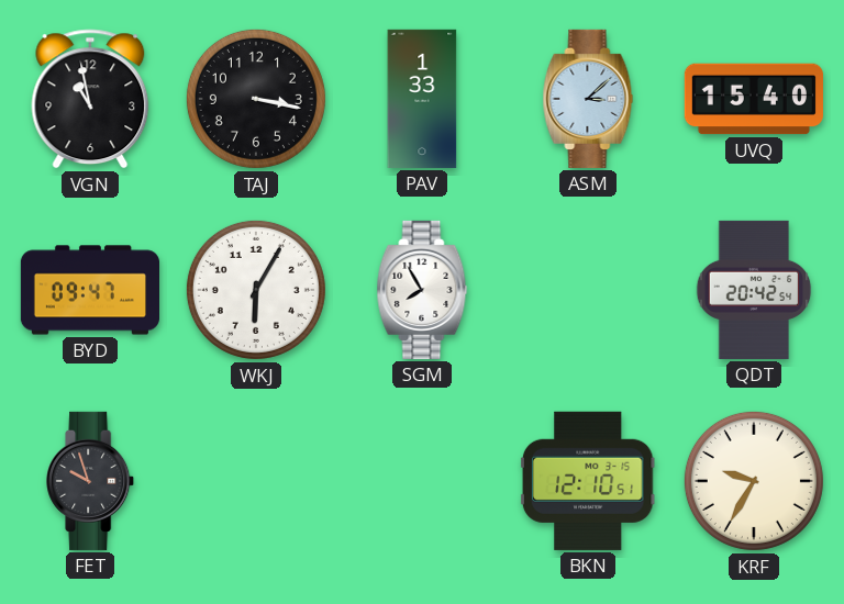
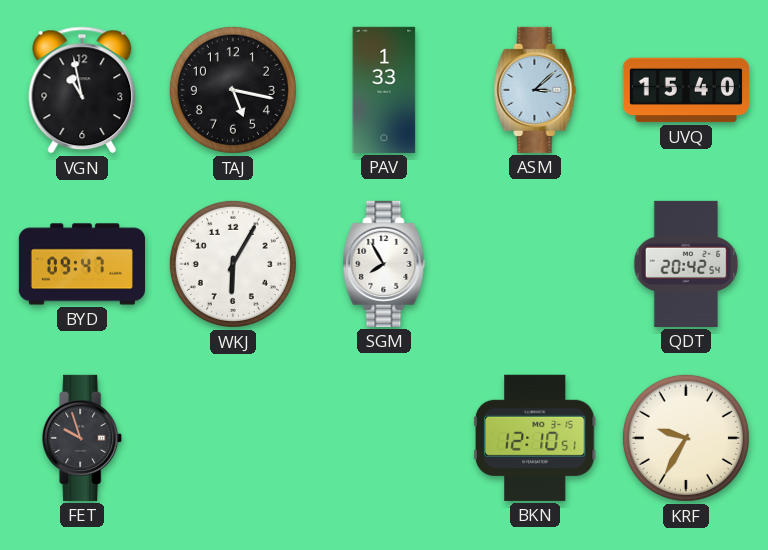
TAJ: 3:17 -> 5:17 (233, 90)
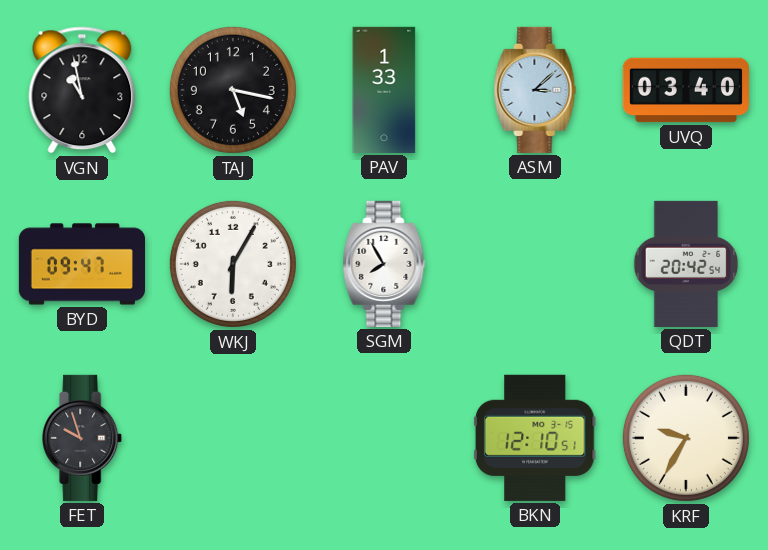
UVQ: 15:40 -> 03:40 (686, 90)
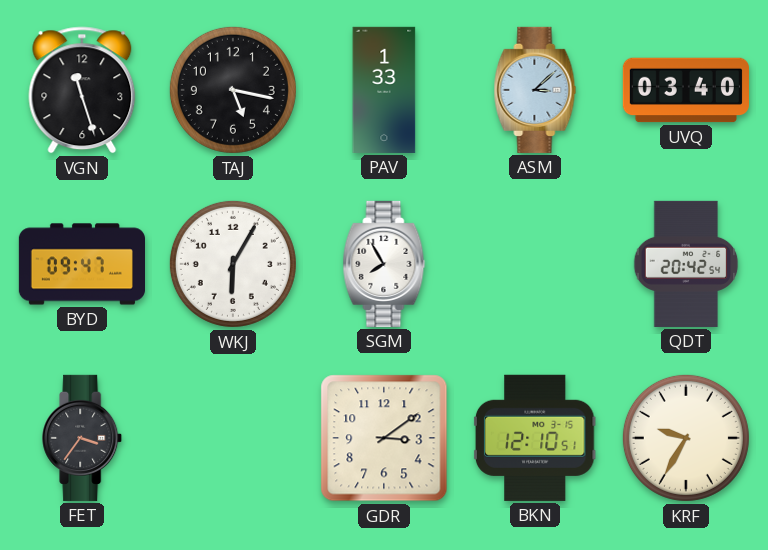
VGN: 10:58 -> 11:27 (82, 90)
FET: 9:57 -> 3:36 (83, 438)
GDR: none -> 3:09 (384, 438)
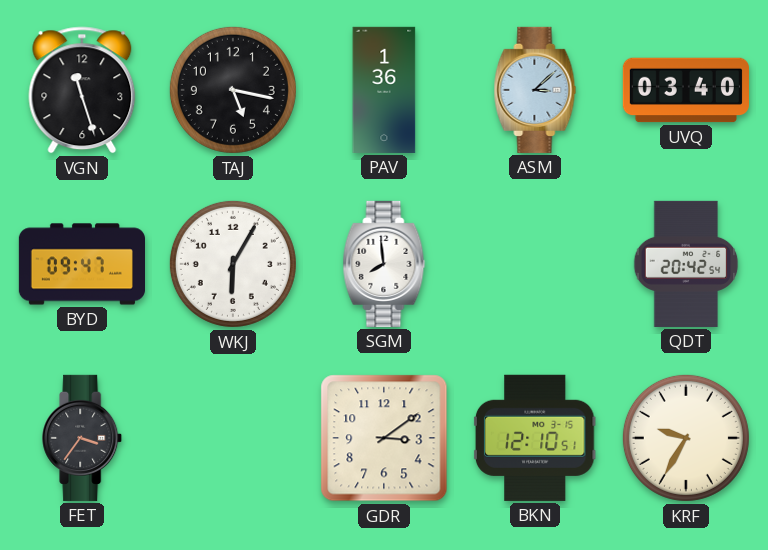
PAV: 1:33 -> 1:36 (384, 90)
SGM: 7:55 -> 7:59 (384, 264)
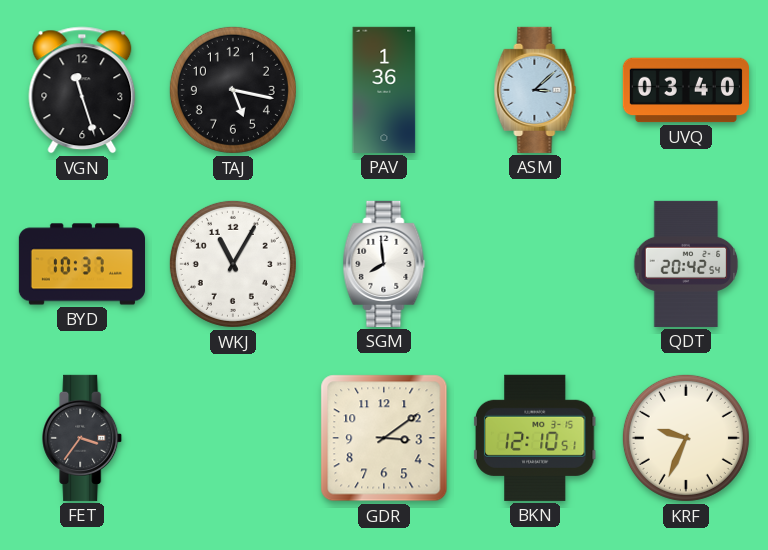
BYD: 09:47 -> 10:37 (81, 264)
WKJ: 6:05 -> 11:05 (233, 264)
KRF: 9:35 -> 9:34 (686, 438)
